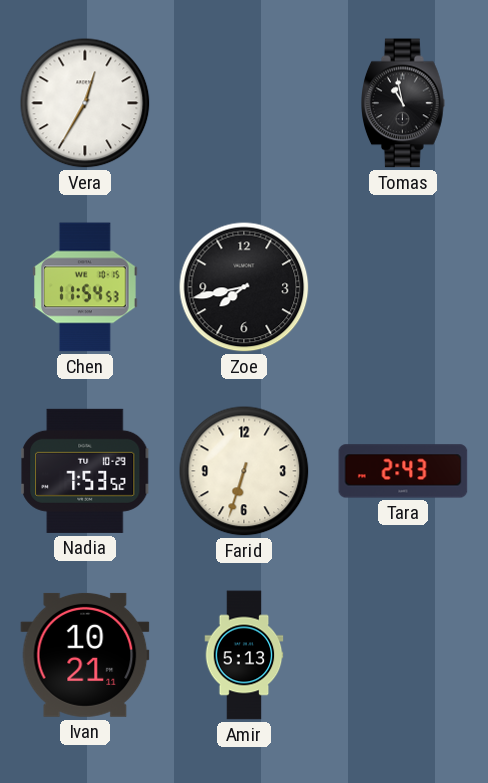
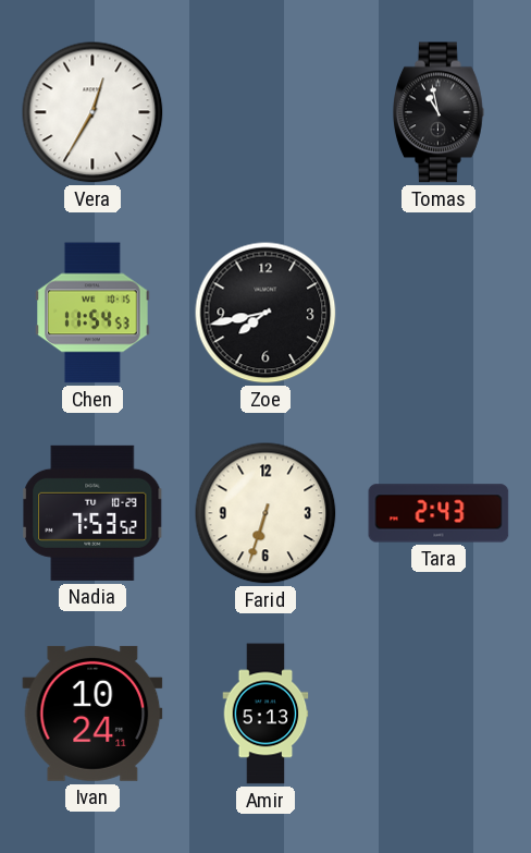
Ivan: 10:21 -> 10:24 (92, 714)
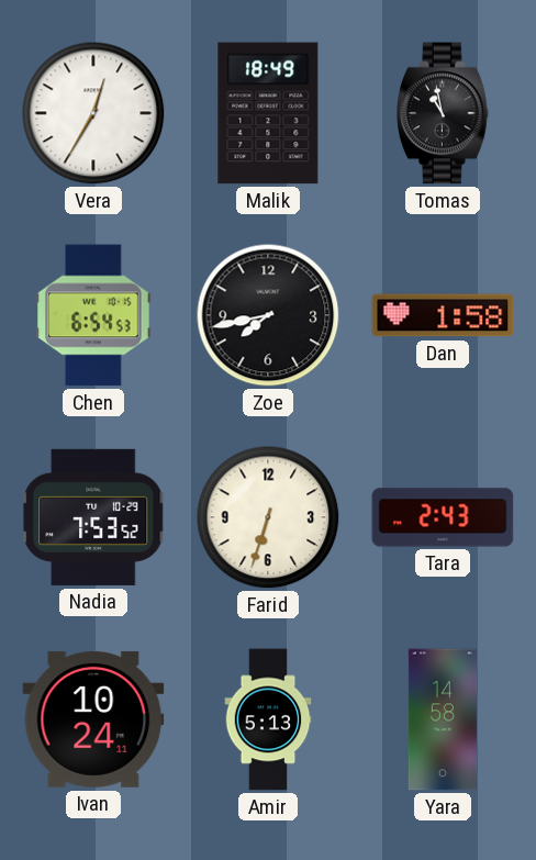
Malik: none -> 18:49 (268, 113)
Chen: 11:54 -> 6:54 (93, 315)
Dan: none -> 1:58 (443, 315)
Yara: none -> 14:58 (443, 719)
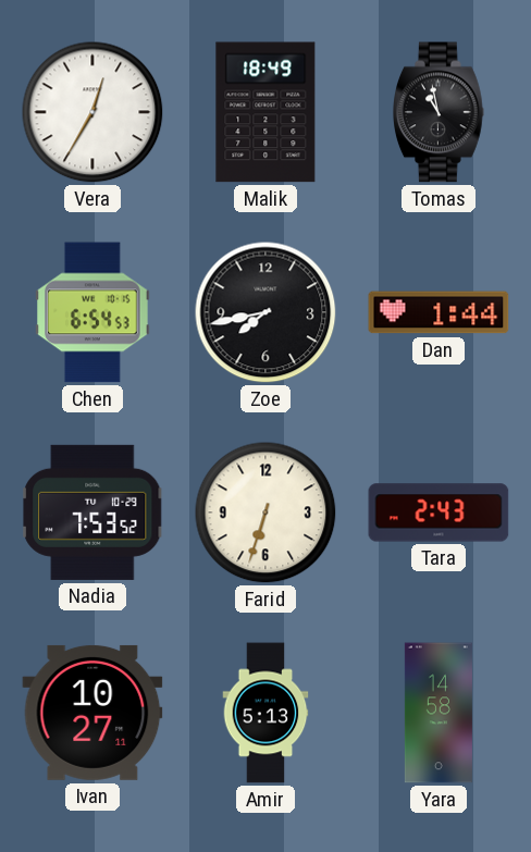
Dan: 1:58 -> 1:44 (439, 312)
Ivan: 10:24 -> 10:27 (92, 713)
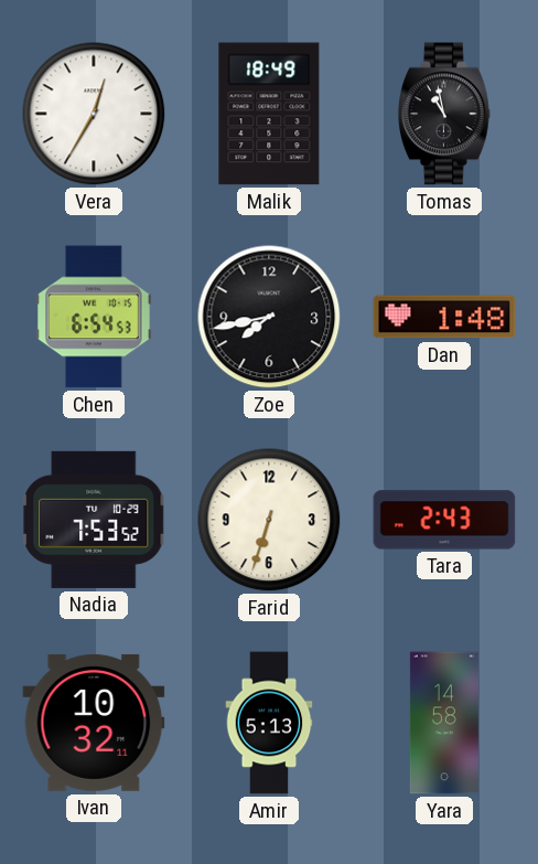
Dan: 1:44 -> 1:48 (444, 317)
Ivan: 10:27 -> 10:32 (94, 723)
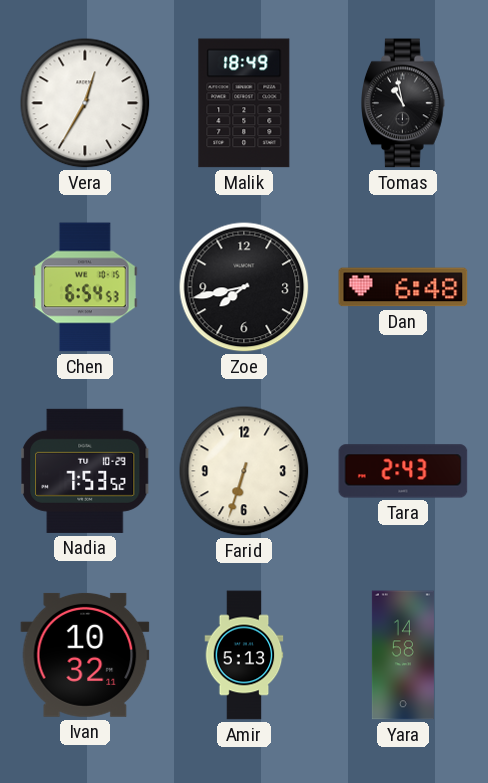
Dan: 1:48 -> 6:48 (403, 287)
